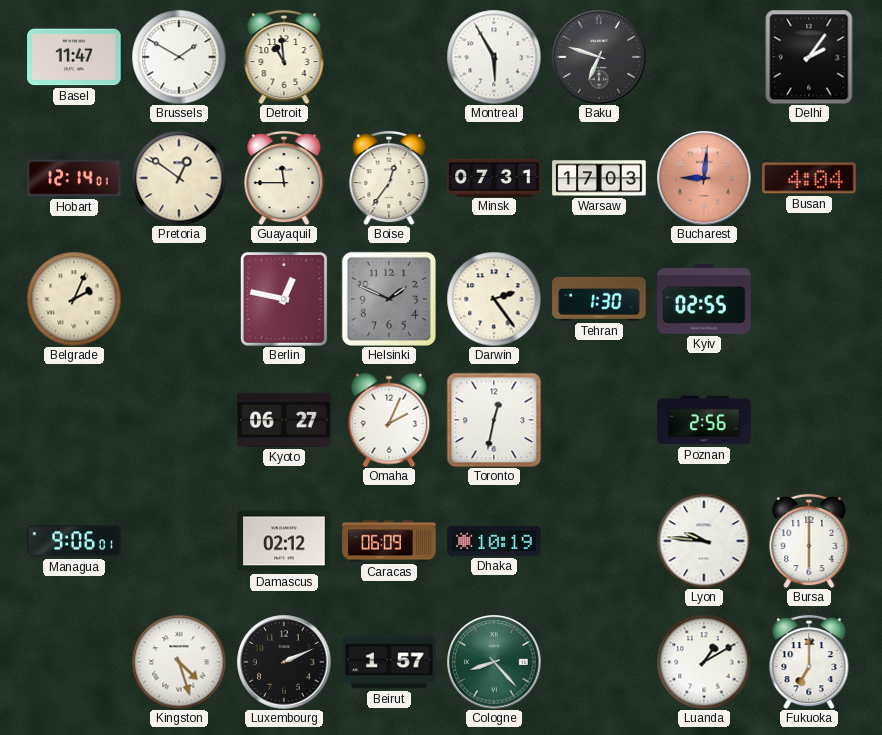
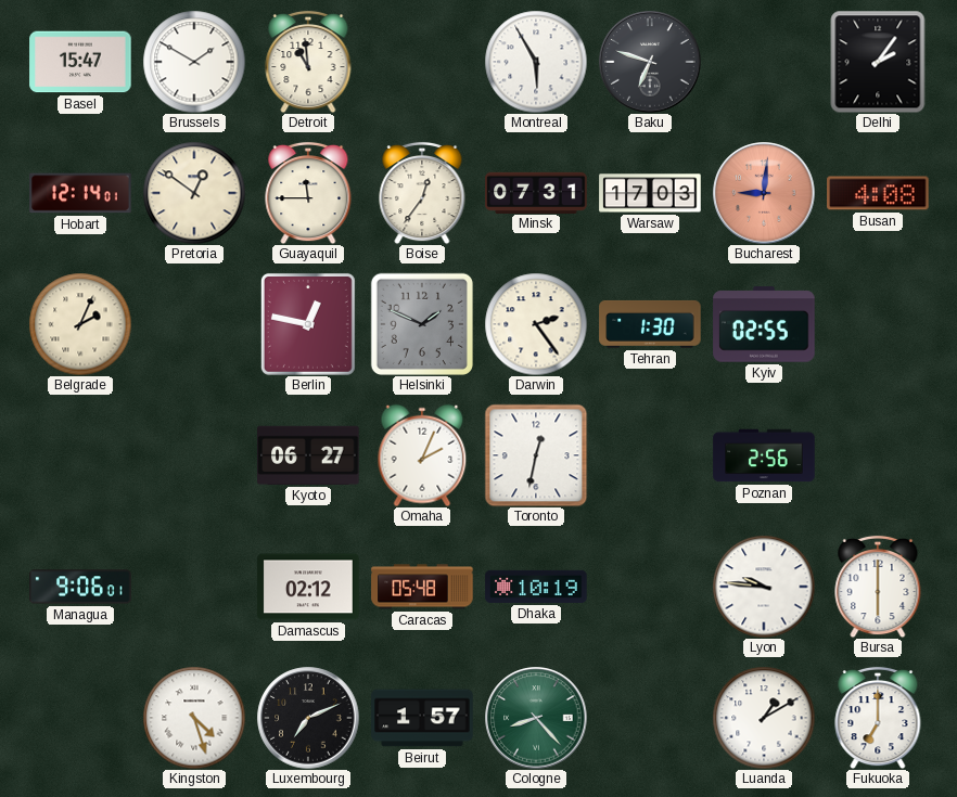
Basel: 11:47 -> 15:47 (80, 62)
Busan: 4:04 -> 4:08 (878, 193)
Caracas: 06:09 -> 05:48 (422, 587)
Luxembourg: 2:11 -> 7:11 (308, 718)
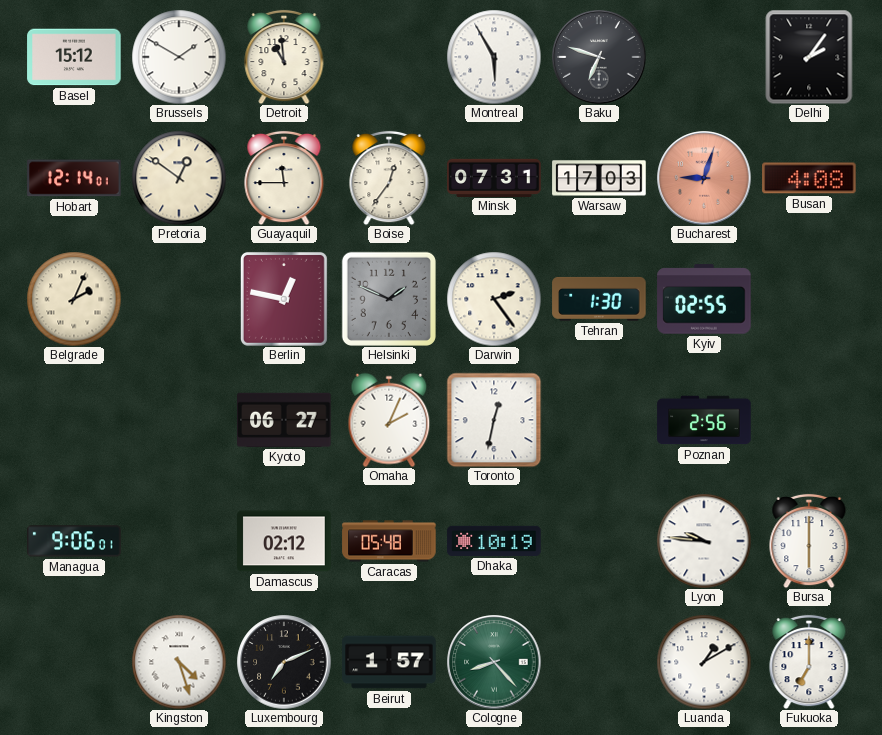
Basel: 15:47 -> 15:12 (74, 57)
Bucharest: 9:01 -> 9:03 (704, 178)
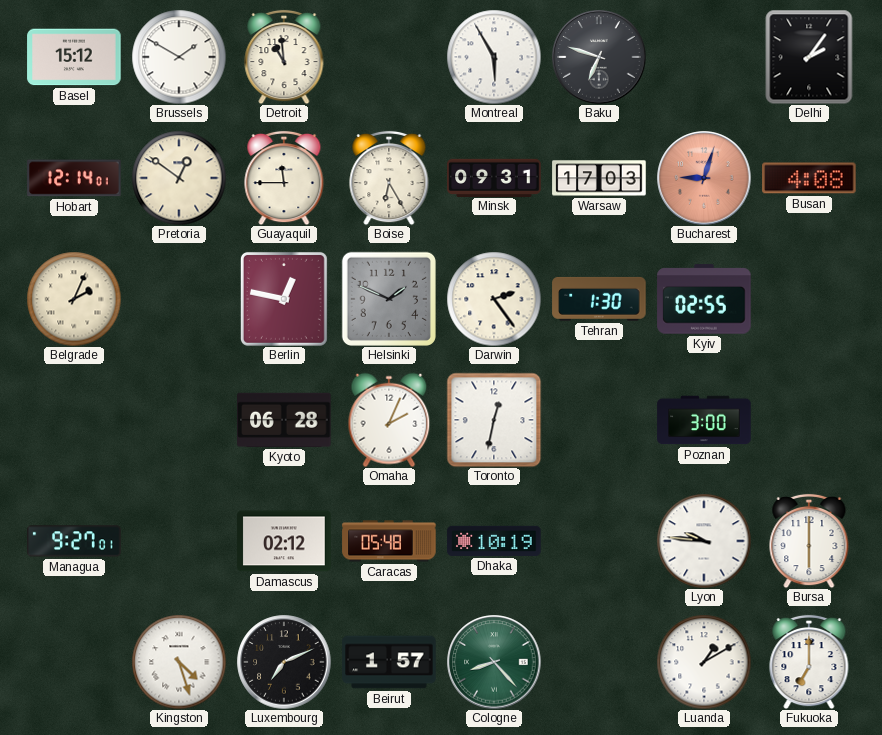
Boise: 12:36 -> 6:25 (389, 178)
Minsk: 07:31 -> 09:31 (494, 177)
Kyoto: 06:27 -> 06:28 (284, 420)
Poznan: 2:56 -> 3:00 (704, 420)
Managua: 9:06 -> 9:27 (74, 541)
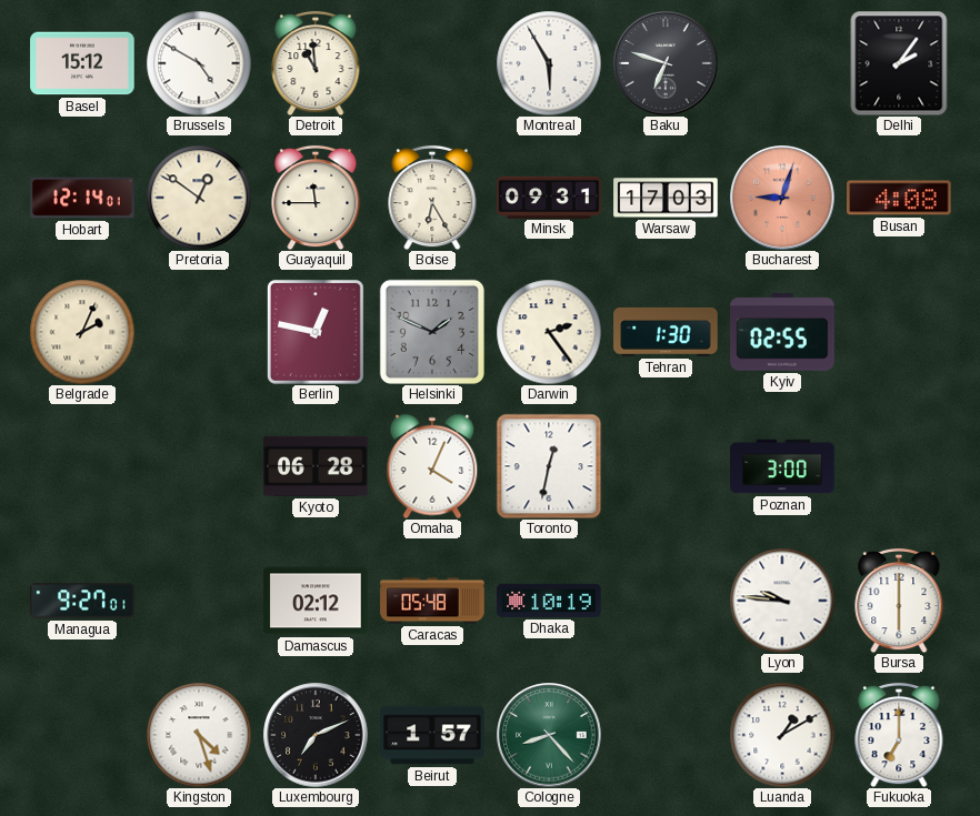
Brussels: 1:50 -> 4:50 (199, 63)
Omaha: 2:04 -> 4:04 (432, 466)
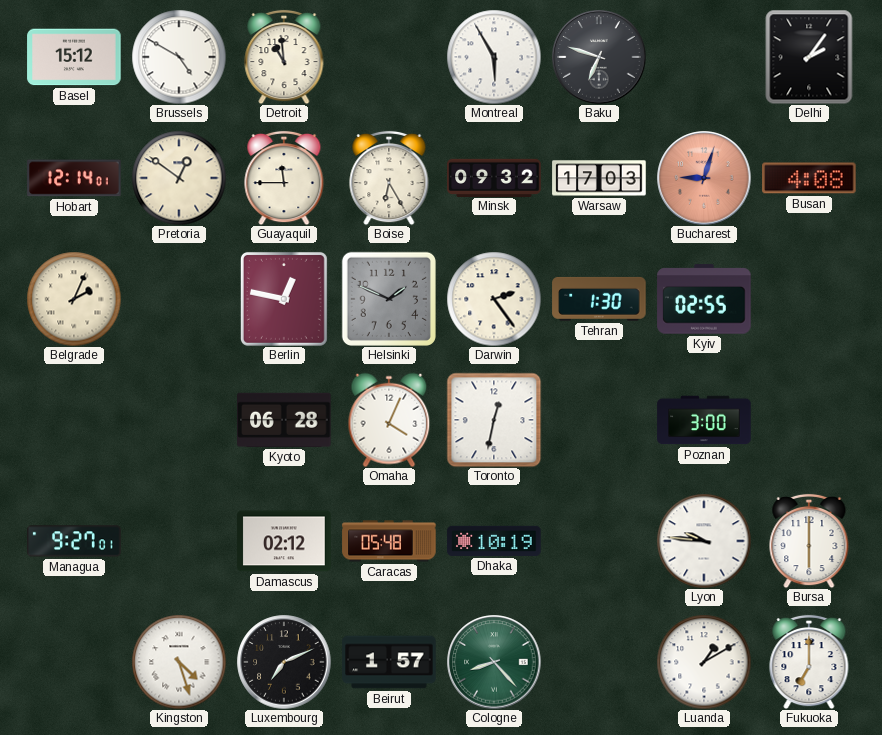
Minsk: 09:31 -> 09:32 (494, 177)
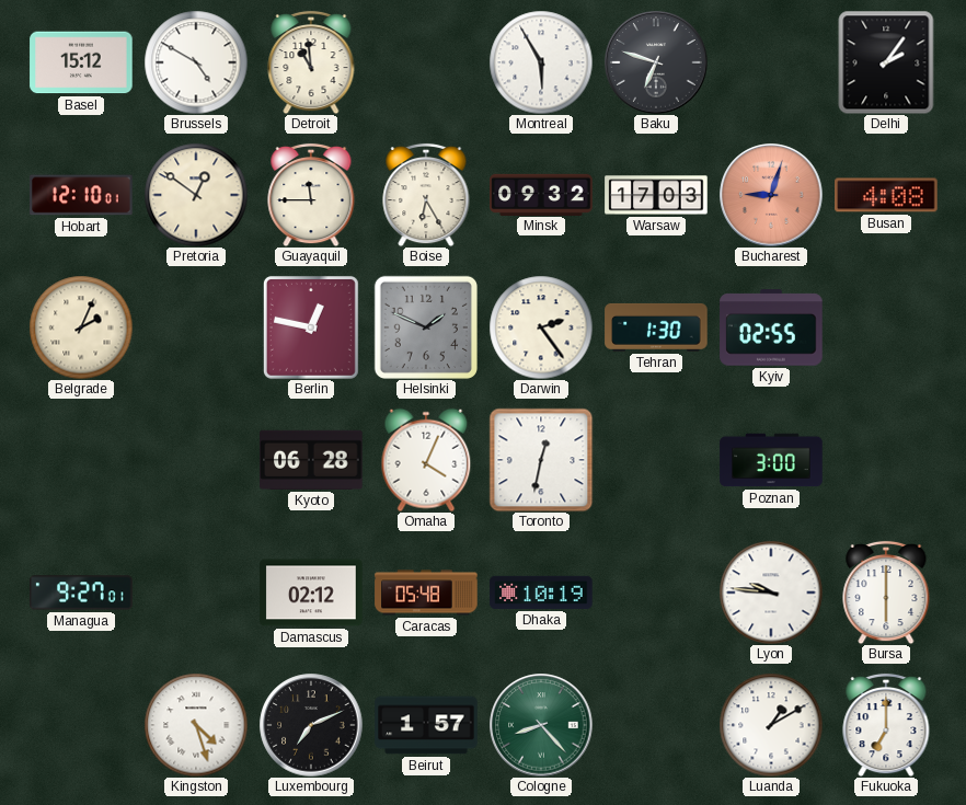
Hobart: 12:14 -> 12:10 (81, 195)
